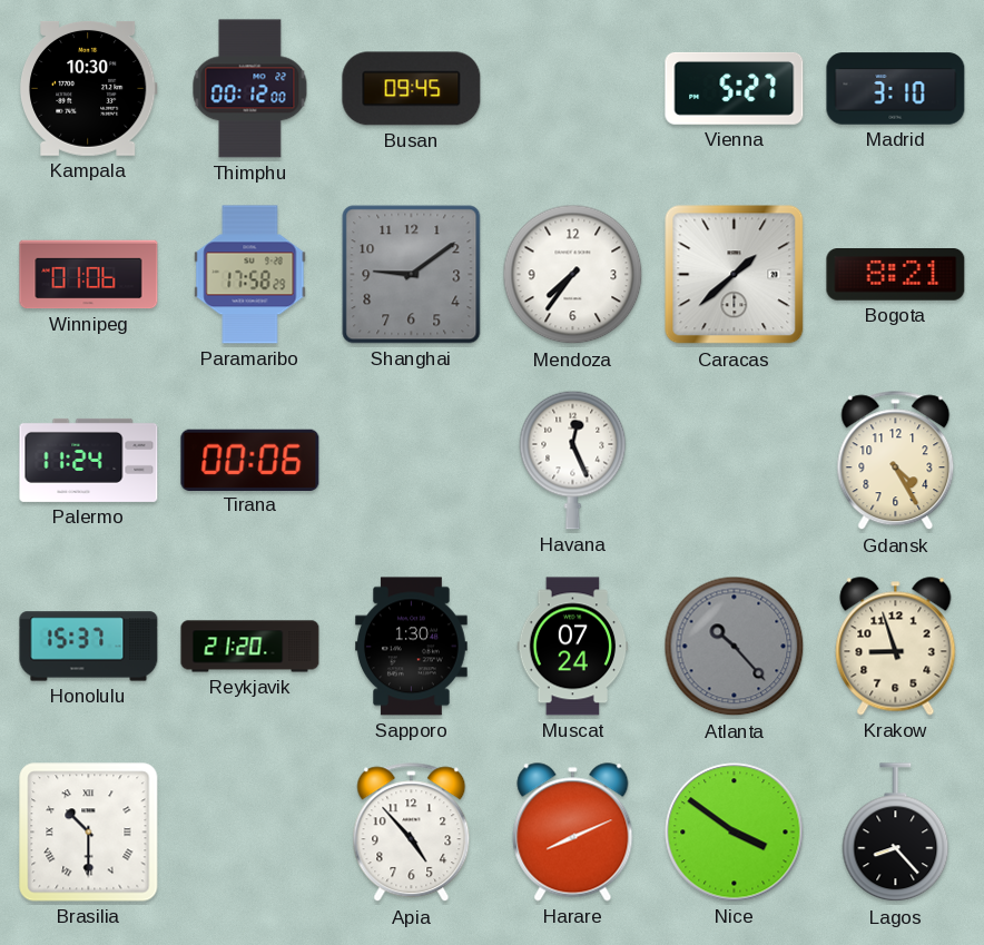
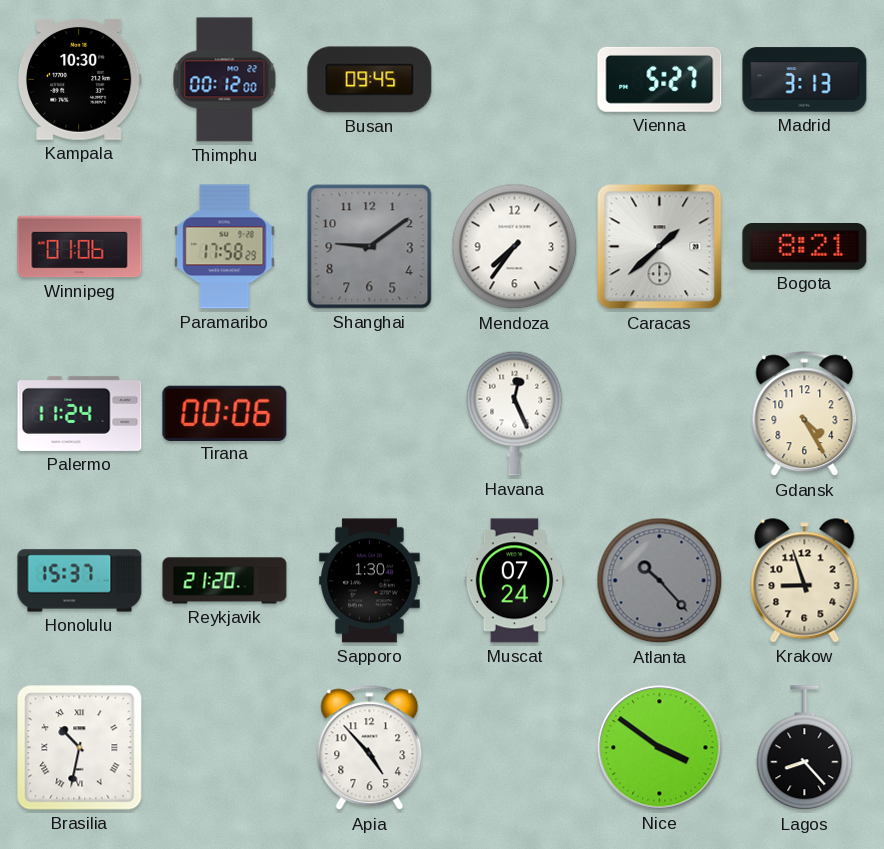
Madrid: 3:10 -> 3:13 (805, 80)
Brasilia: 10:30 -> 10:32 (80, 748)
Harare: 8:11 -> none (573, 833)
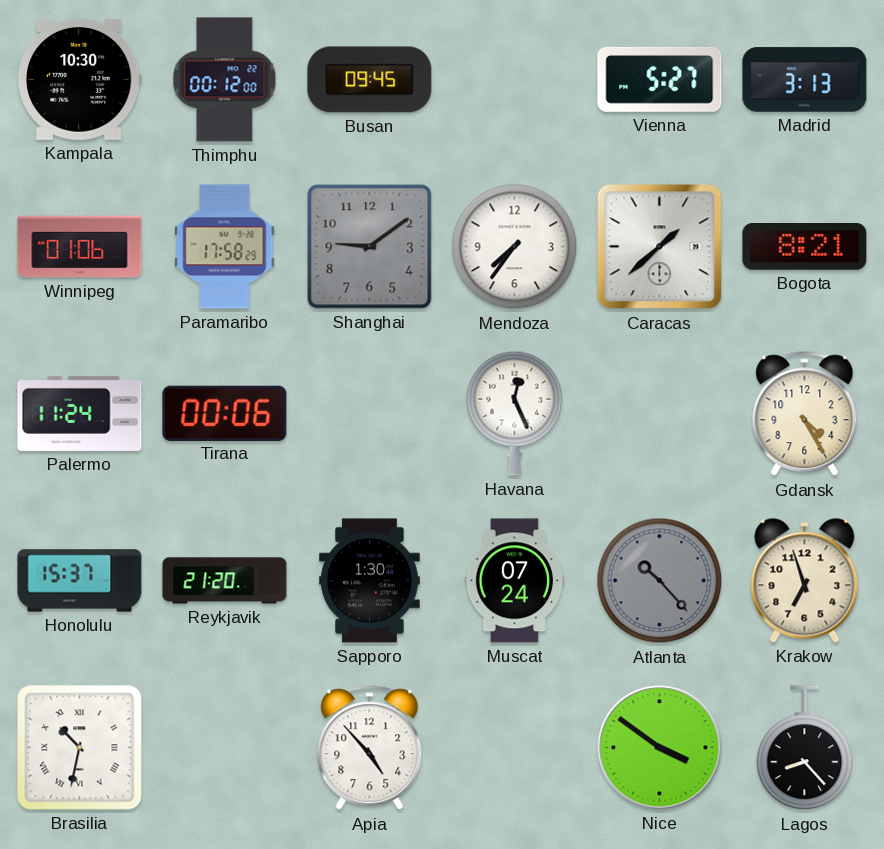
Krakow: 8:57 -> 6:57 (805, 581)
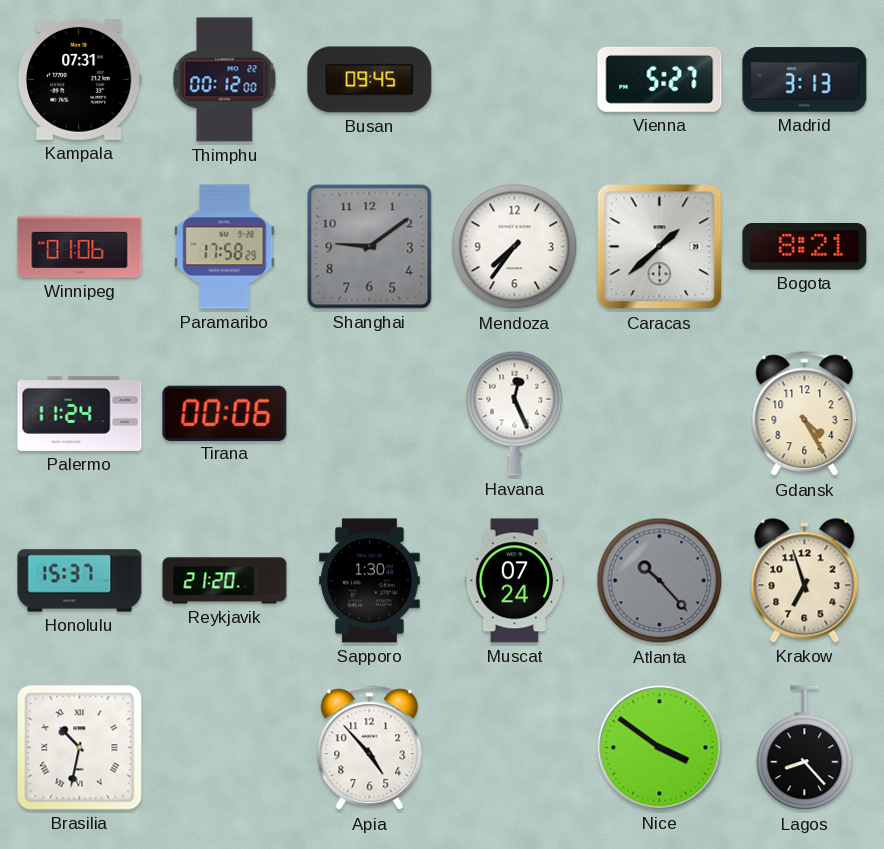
Kampala: 10:30 -> 07:31 (79, 79)
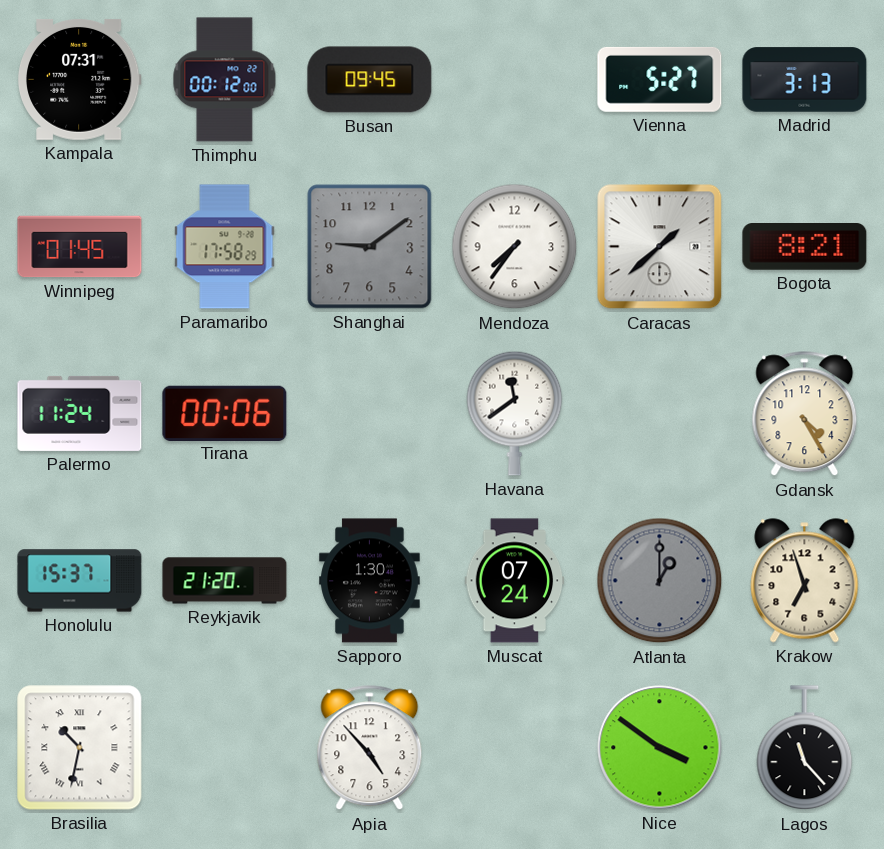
Winnipeg: 01:06 -> 01:45 (80, 247)
Havana: 12:26 -> 11:39 (515, 413)
Atlanta: 10:23 -> 1:00 (660, 581)
Lagos: 8:23 -> 11:23 (805, 748)
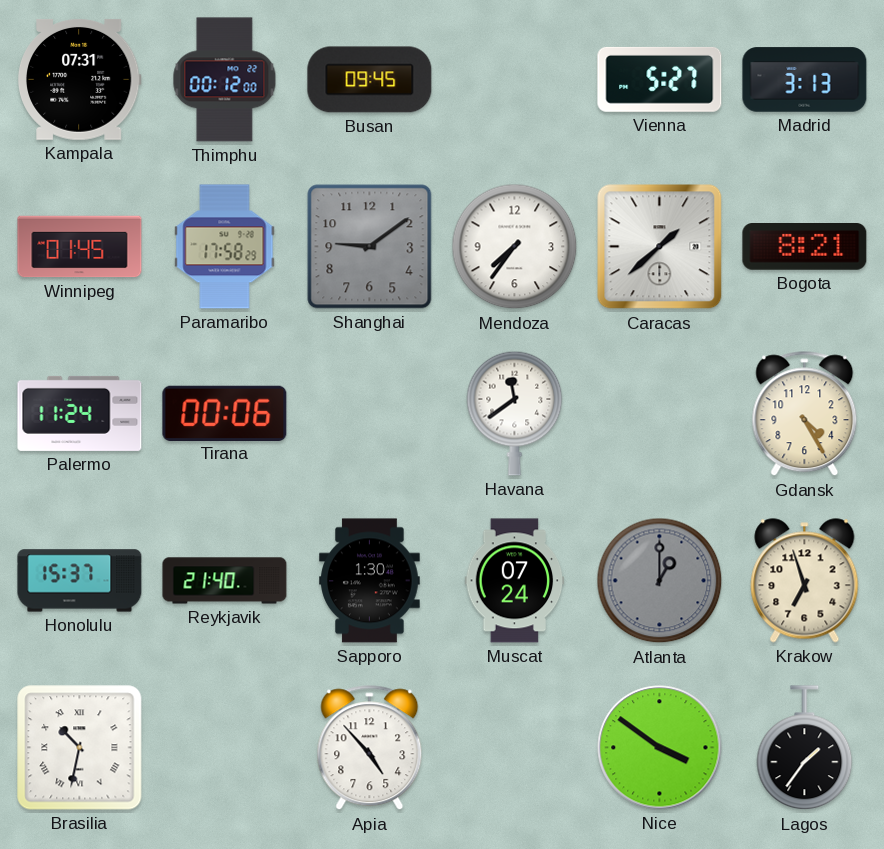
Reykjavik: 21:20 -> 21:40 (225, 581)
Lagos: 11:23 -> 1:36 (805, 748)
